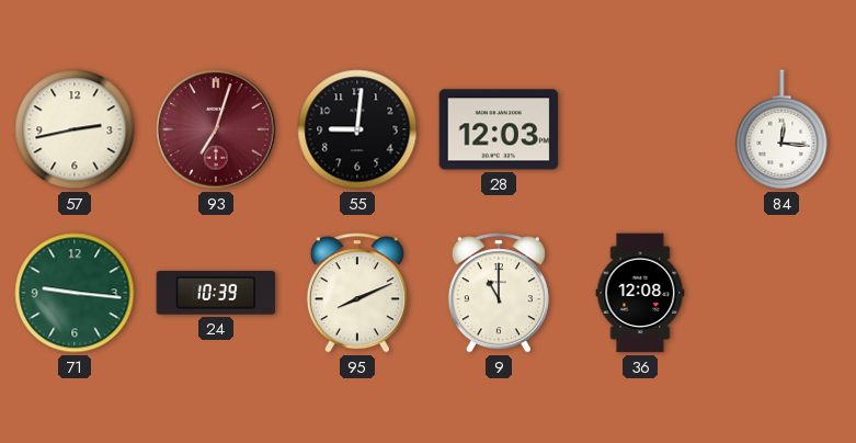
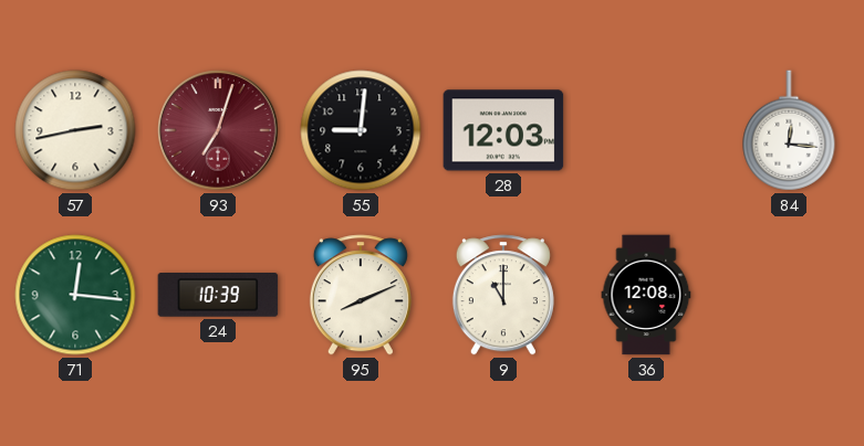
71: 9:16 -> 12:16 (75, 295)
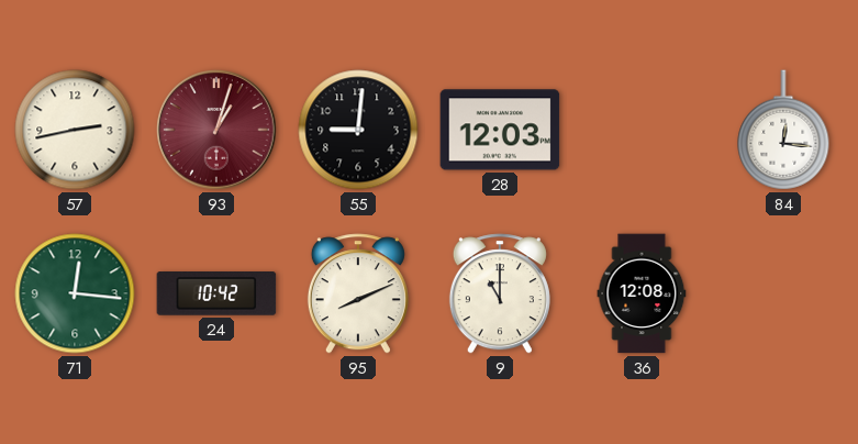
93: 7:03 -> 1:03 (216, 130)
24: 10:39 -> 10:42 (216, 295)
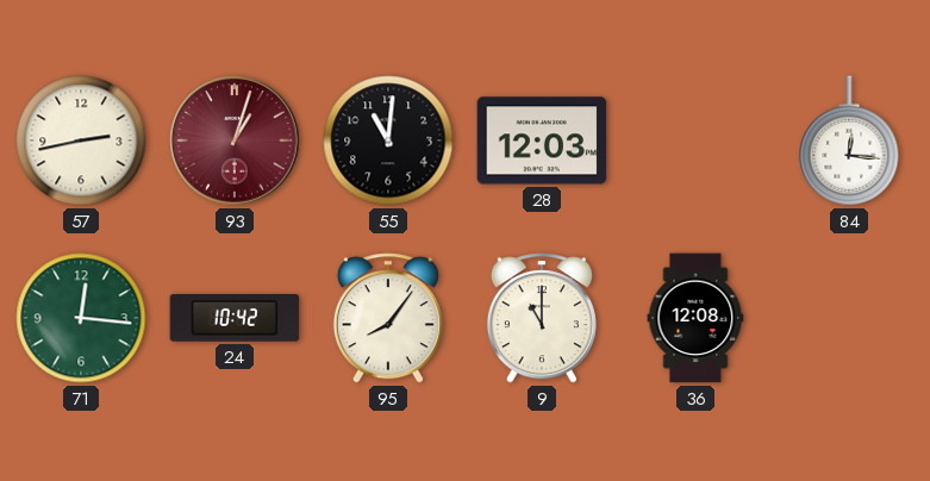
55: 9:01 -> 11:01 (388, 140)
95: 8:11 -> 8:06 (388, 318)
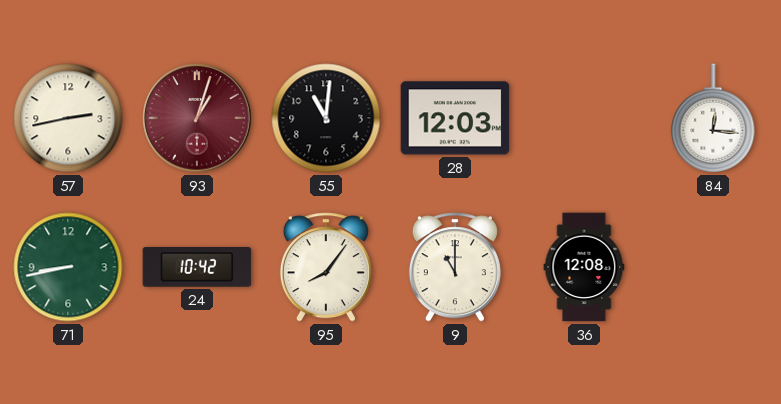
71: 12:16 -> 8:43 (68, 267)
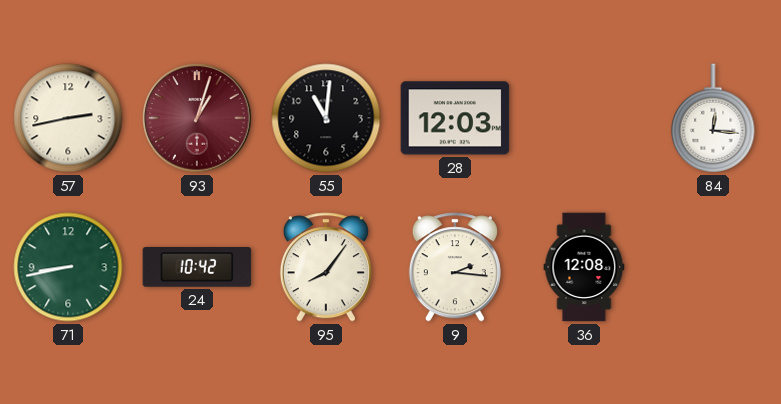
9: 11:00 -> 2:16 (455, 267)
